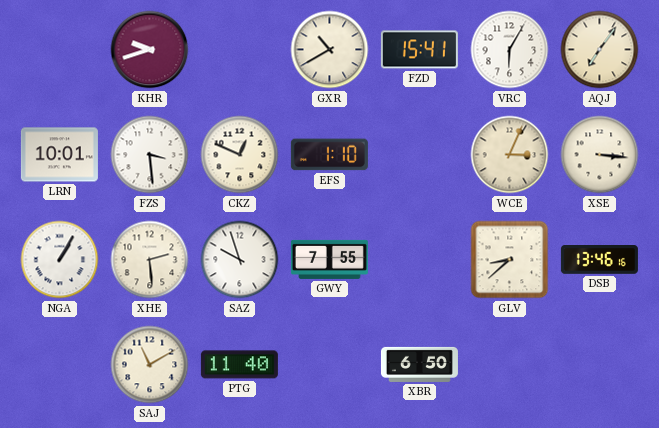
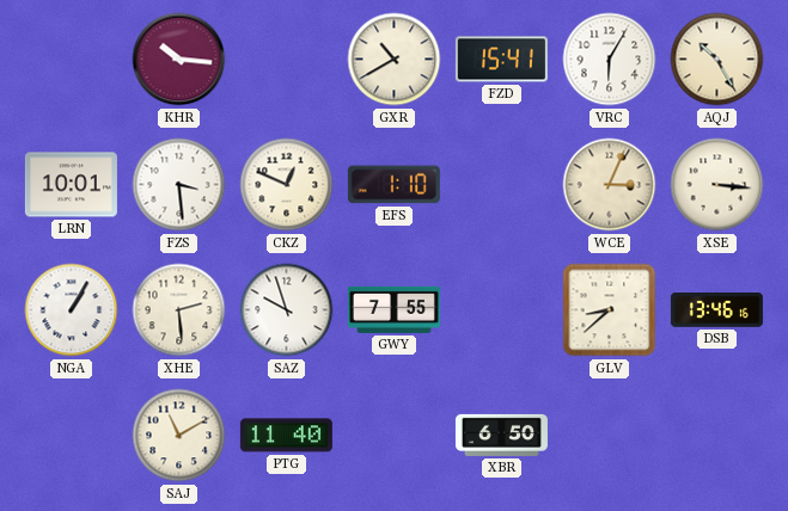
KHR: 9:42 -> 10:16 (179, 60)
AQJ: 7:06 -> 10:25 (717, 60)
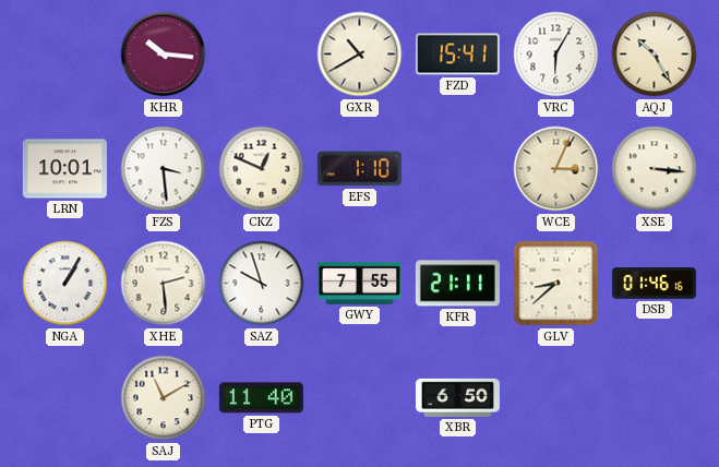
KFR: none -> 21:11 (457, 284)
DSB: 13:46 -> 01:46 (654, 284)
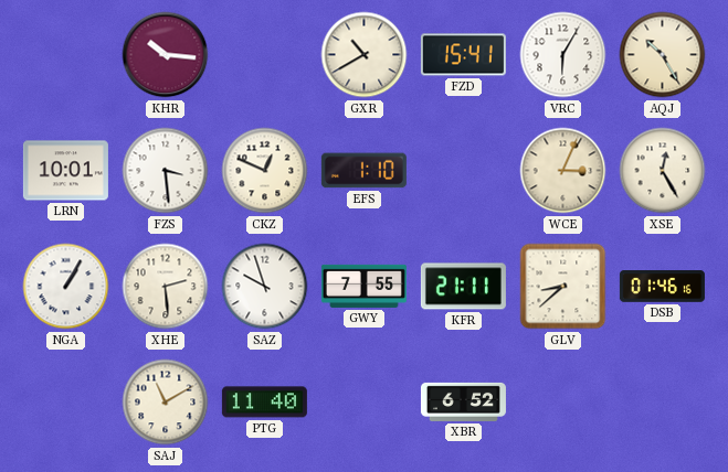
XSE: 3:16 -> 12:25 (663, 171)
XBR: 6:50 -> 6:52 (463, 401)
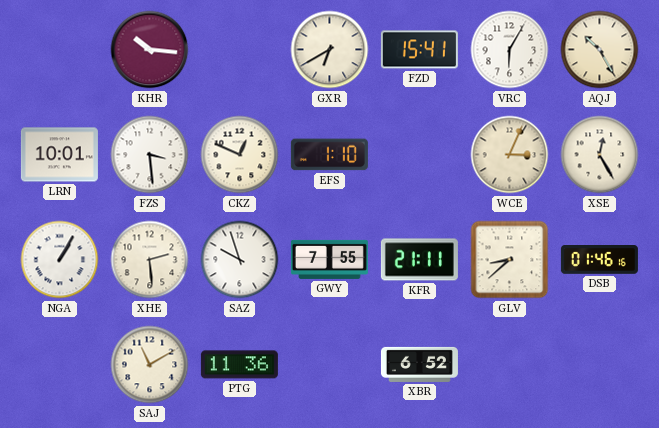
GXR: 10:40 -> 6:40 (330, 50)
PTG: 11:40 -> 11:36 (239, 365)
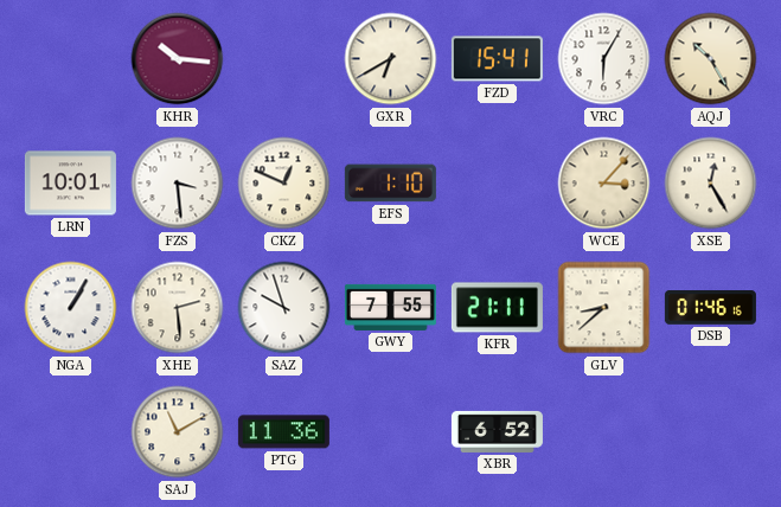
WCE: 3:04 -> 3:07 (604, 184)
